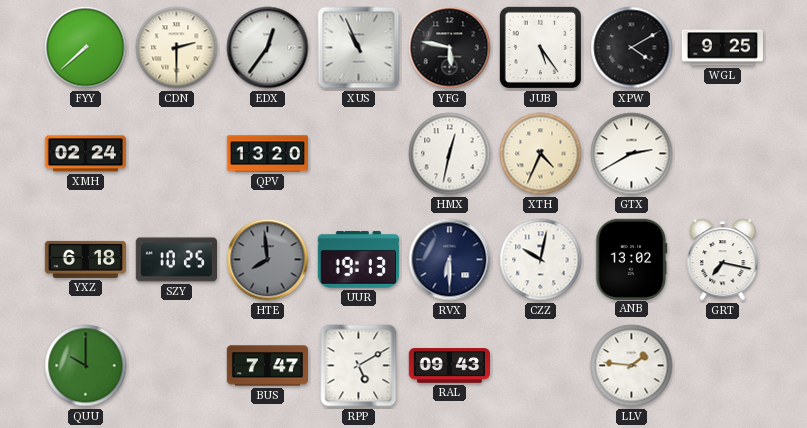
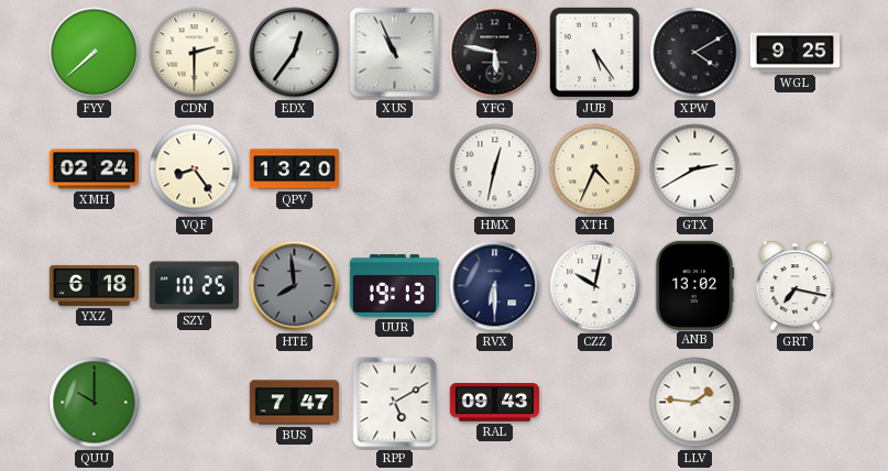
VQF: none -> 8:24 (195, 169)
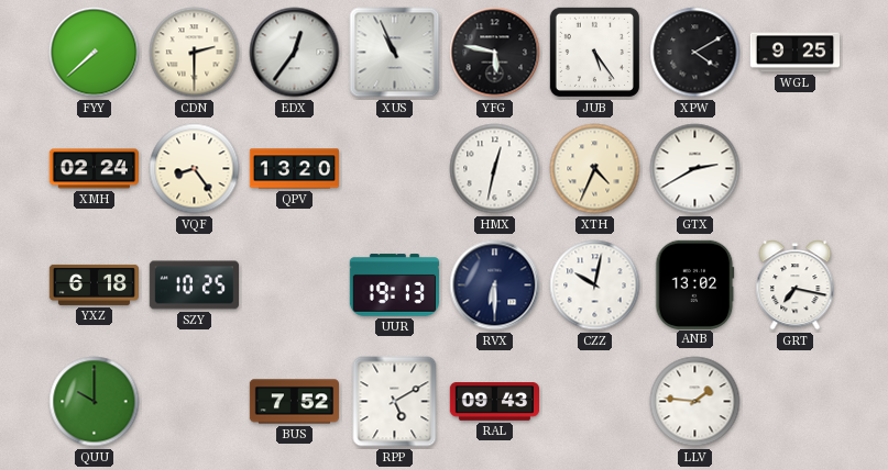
HTE: 7:59 -> none (295, 286)
BUS: 7:47 -> 7:52 (294, 402)
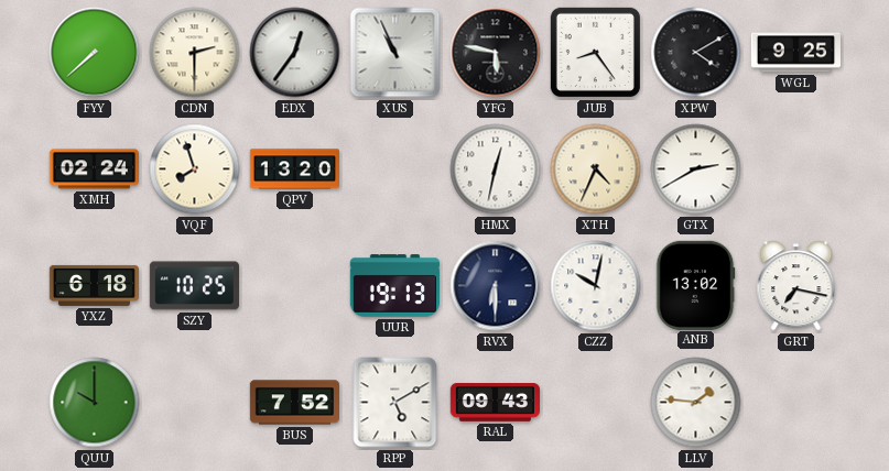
JUB: 5:24 -> 8:24 (595, 52)
VQF: 8:24 -> 7:57 (195, 169)
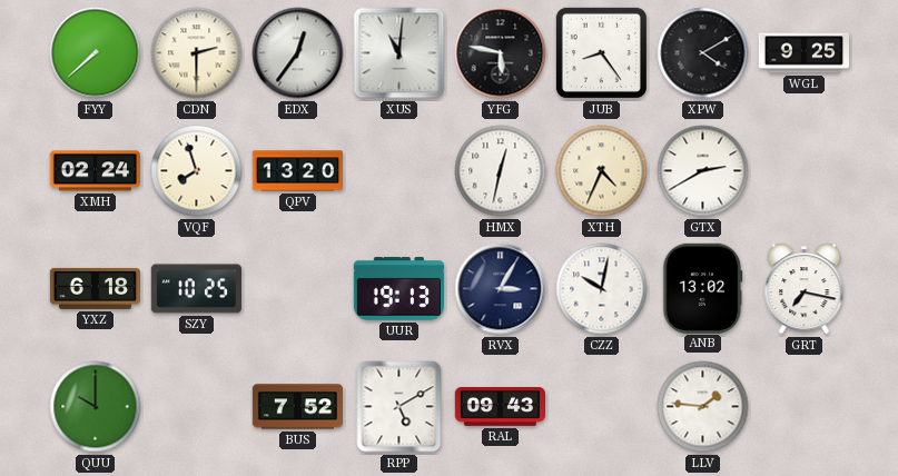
XUS: 10:56 -> 11:01 (399, 53)
RVX: 6:30 -> 3:05 (501, 289)
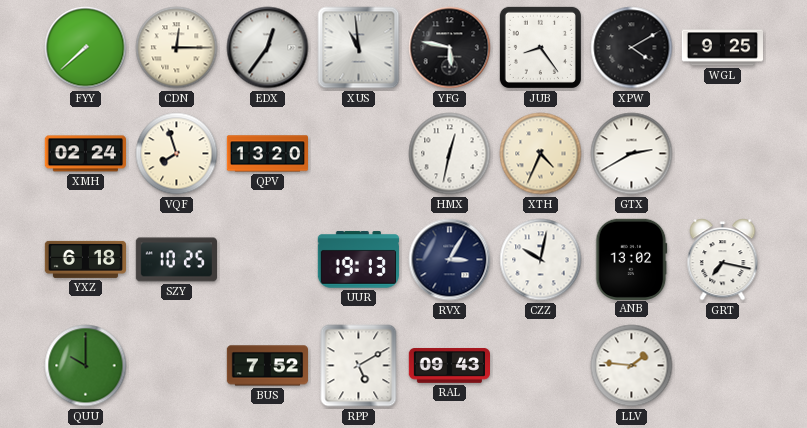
CDN: 2:30 -> 12:15 (177, 48)
XUS: 11:01 -> 10:59 (359, 48)
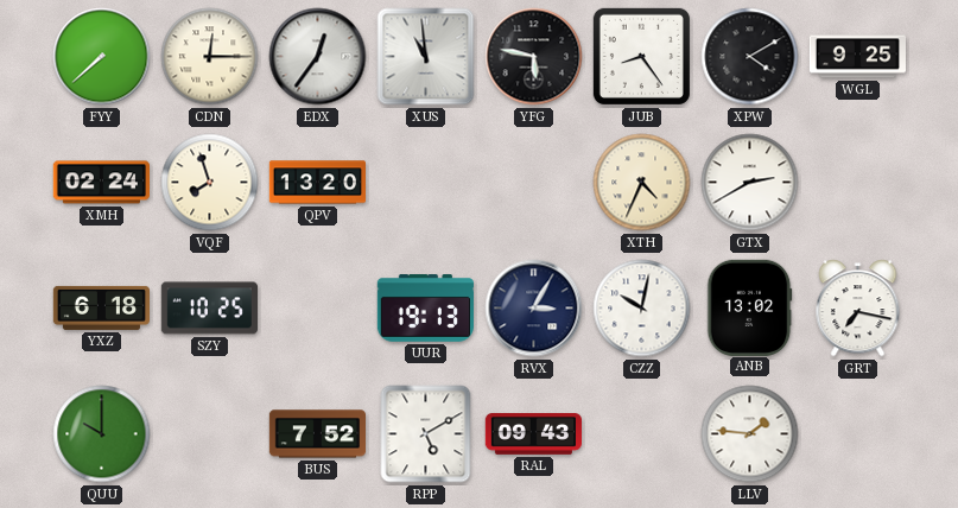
HMX: 12:32 -> none (450, 154)
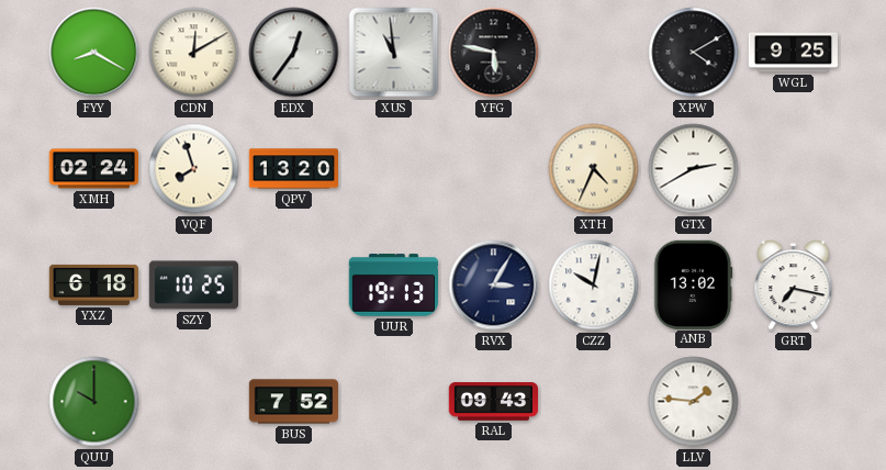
FYY: 7:38 -> 8:20 (94, 53)
CDN: 12:15 -> 12:10 (194, 53)
JUB: 8:24 -> none (641, 56)
RPP: 5:10 -> none (426, 434)
